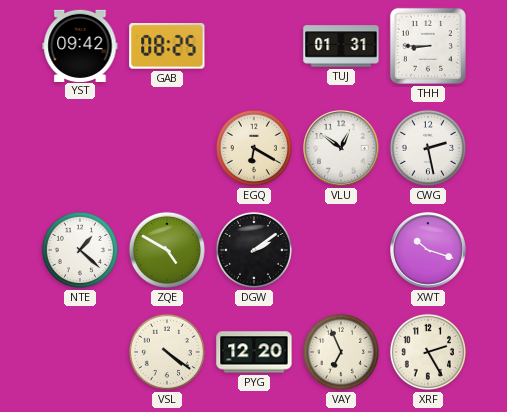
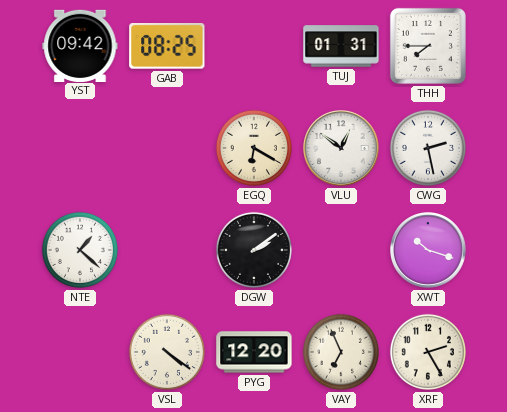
THH: 8:45 -> 7:45 (428, 46)
ZQE: 4:50 -> none (167, 250)
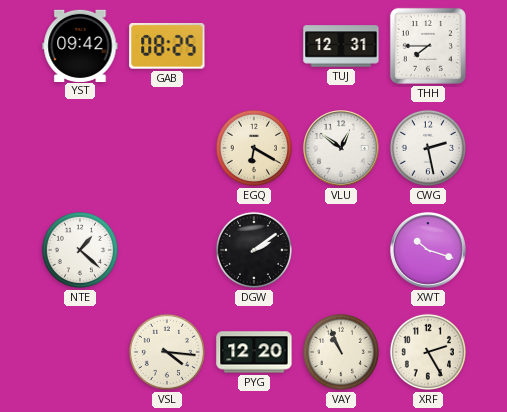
TUJ: 01:31 -> 12:31 (341, 46)
VSL: 4:21 -> 4:16 (167, 352)
VAY: 6:56 -> 10:56 (341, 352)
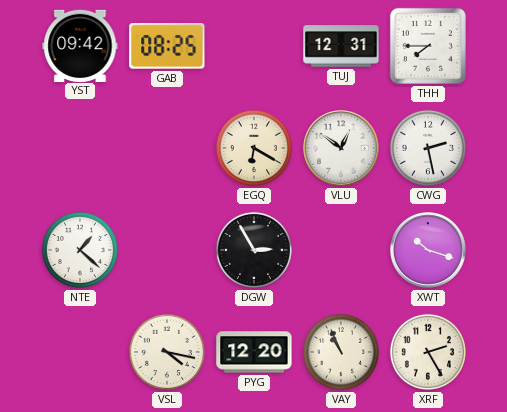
DGW: 2:09 -> 2:55 (254, 250)
VSL: 4:16 -> 4:17 (167, 352)
